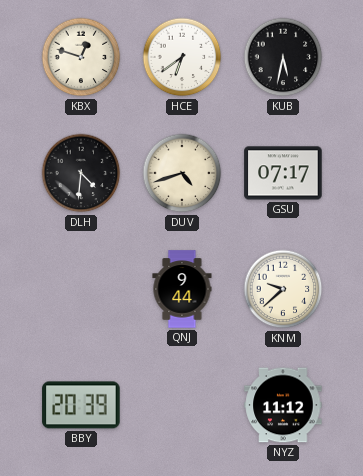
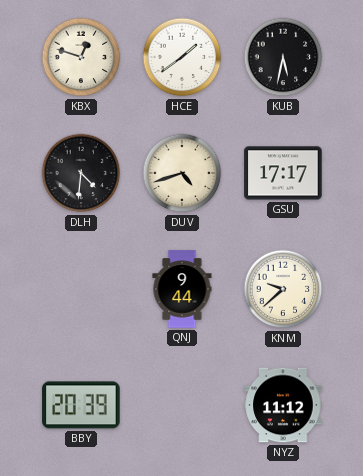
HCE: 6:39 -> 1:39 (182, 57)
GSU: 07:17 -> 17:17 (283, 173)
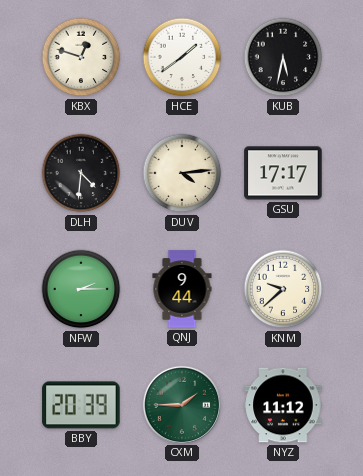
DUV: 4:42 -> 4:14 (182, 173)
NFW: none -> 2:15 (81, 289)
CXM: none -> 1:45 (181, 404)
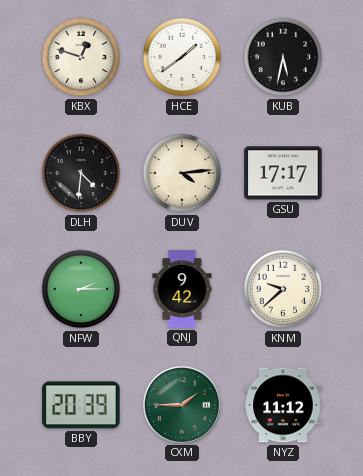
QNJ: 9:44 -> 9:42 (182, 289)
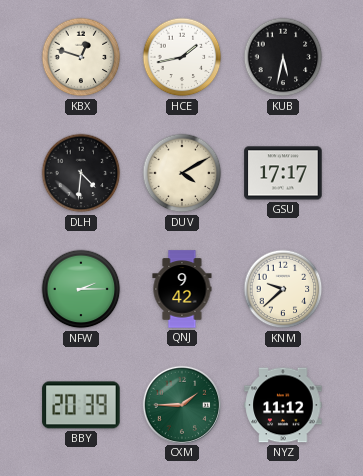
HCE: 1:39 -> 1:43 (182, 57)
DUV: 4:14 -> 4:10 (182, 173)
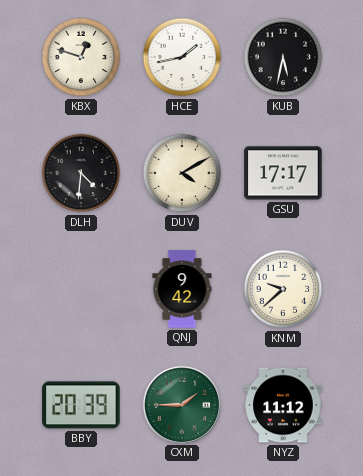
NFW: 2:15 -> none (81, 289)
